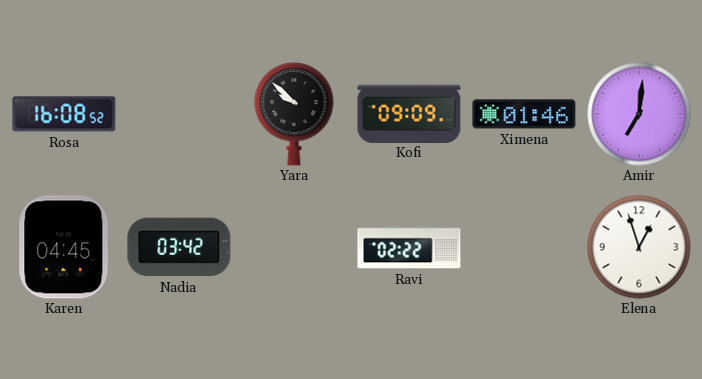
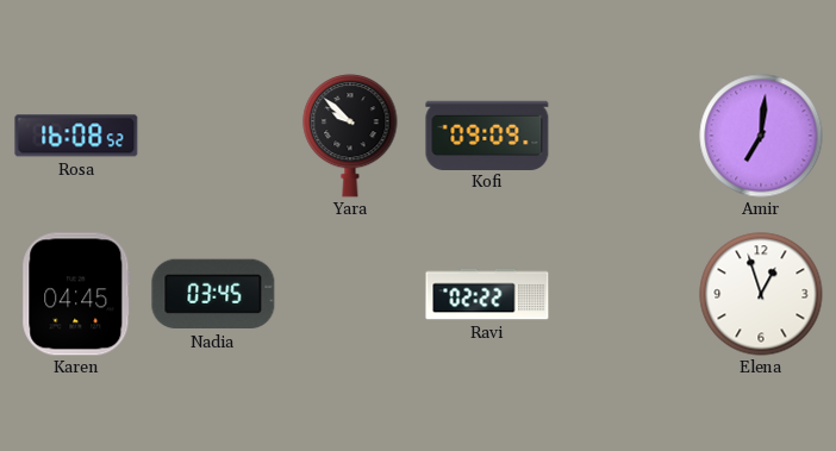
Ximena: 01:46 -> none (524, 114)
Nadia: 03:42 -> 03:45 (213, 294)
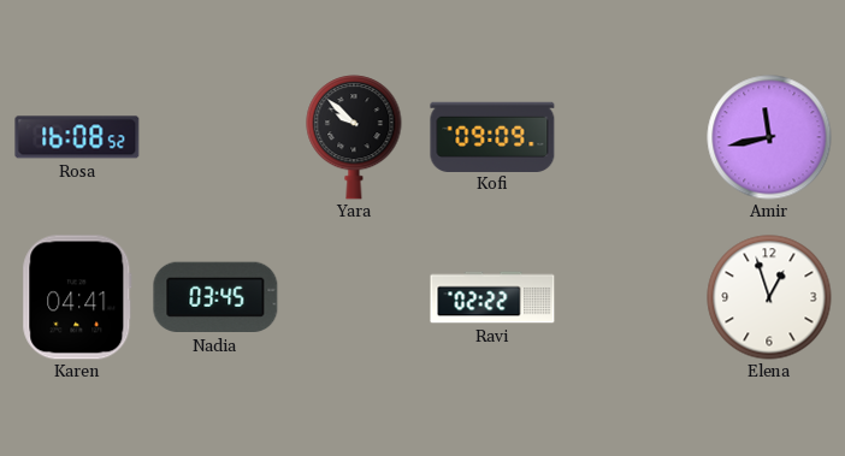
Amir: 7:01 -> 11:43 (769, 137)
Karen: 04:45 -> 04:41 (77, 297)
